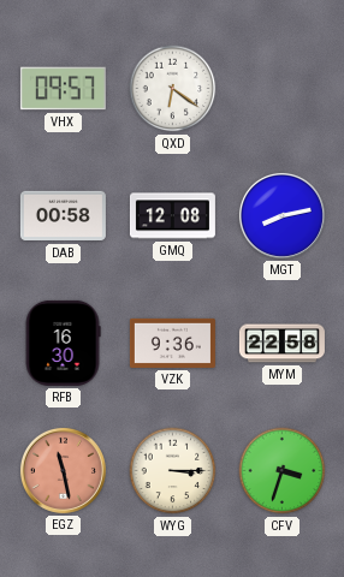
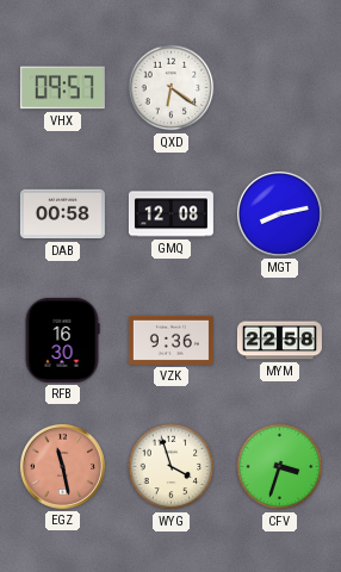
WYG: 3:15 -> 3:57 (172, 467)
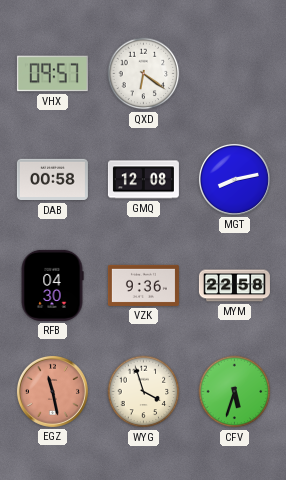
RFB: 16:30 -> 04:30 (52, 285)
CFV: 3:33 -> 5:33 (235, 392)
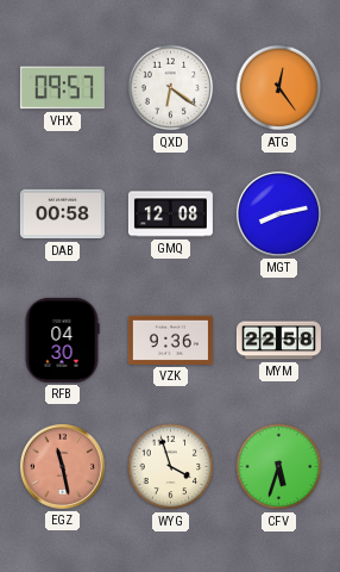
ATG: none -> 12:24 (279, 88)
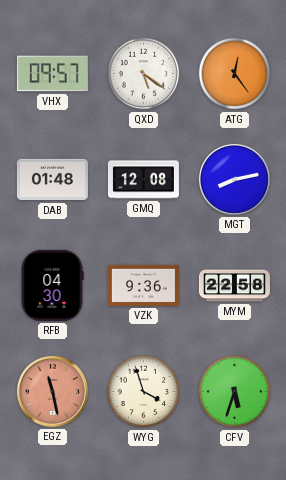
QXD: 6:21 -> 5:21 (144, 74)
DAB: 00:58 -> 01:48 (52, 180)
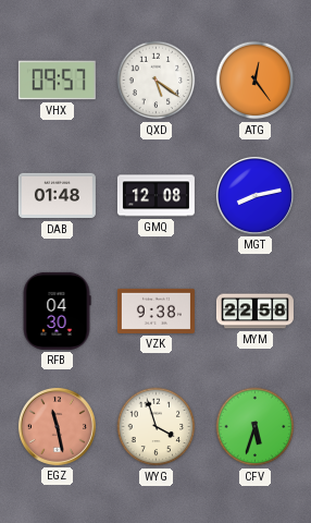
VZK: 9:36 -> 9:38 (155, 311)
